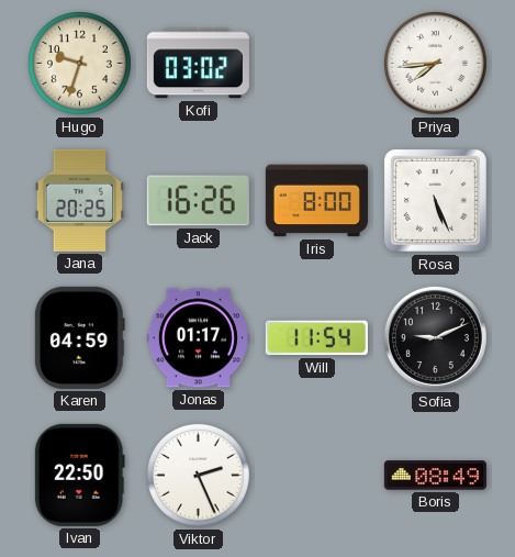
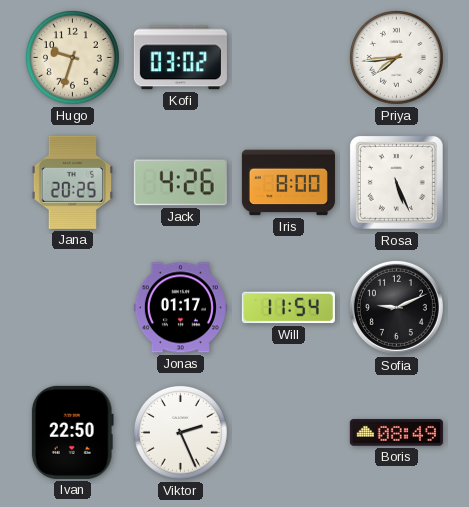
Jack: 16:26 -> 4:26 (180, 183)
Karen: 04:59 -> none (79, 337)
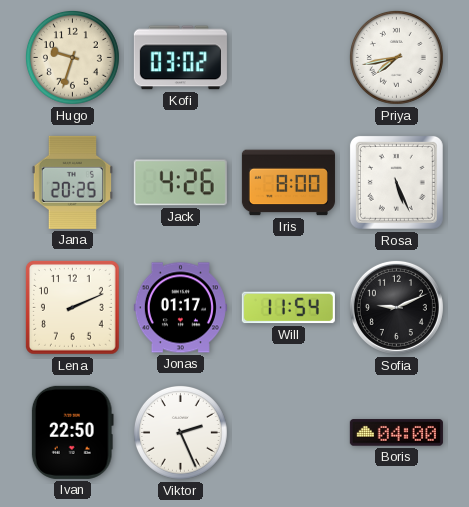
Priya: 7:44 -> 7:43 (396, 57)
Lena: none -> 2:11 (72, 307)
Boris: 08:49 -> 04:00 (396, 433)
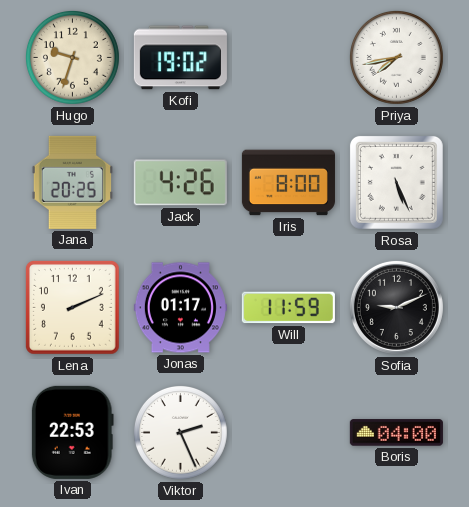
Kofi: 03:02 -> 19:02 (180, 58)
Will: 11:54 -> 11:59 (288, 308)
Ivan: 22:50 -> 22:53 (72, 432)
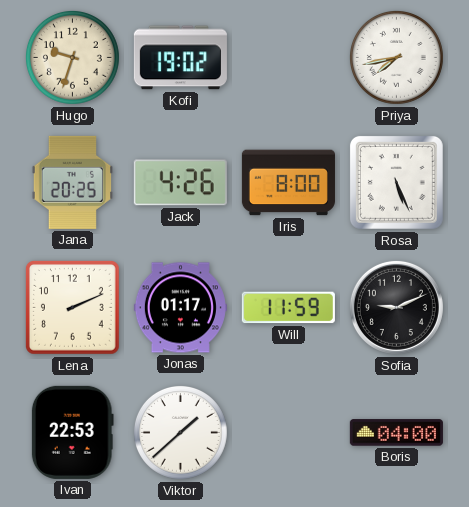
Viktor: 2:26 -> 1:38 (180, 432)
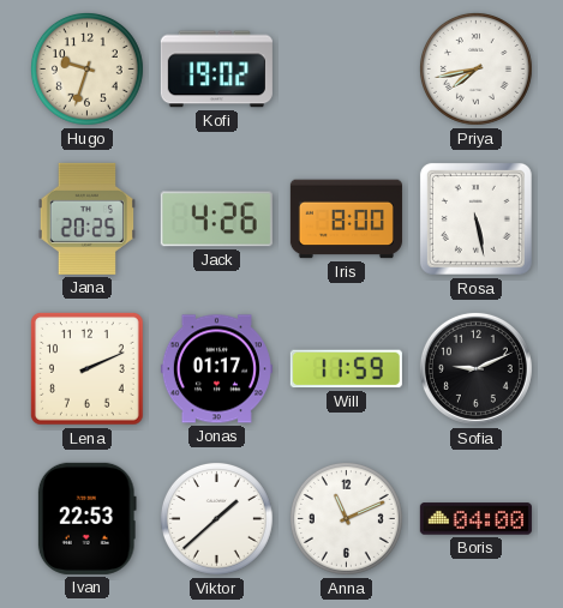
Rosa: 5:26 -> 5:28 (475, 218)
Anna: none -> 11:11 (346, 518)
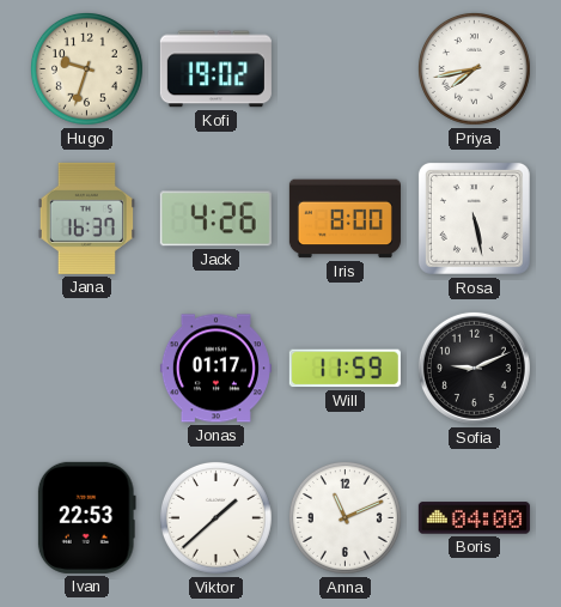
Jana: 20:25 -> 16:37 (86, 218)
Lena: 2:11 -> none (86, 368)
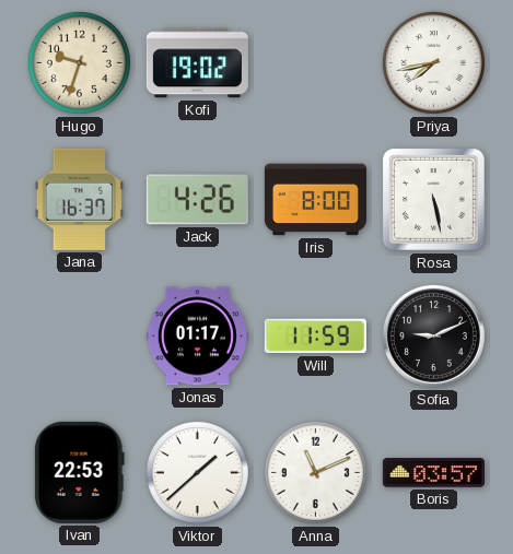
Boris: 04:00 -> 03:57 (433, 473)
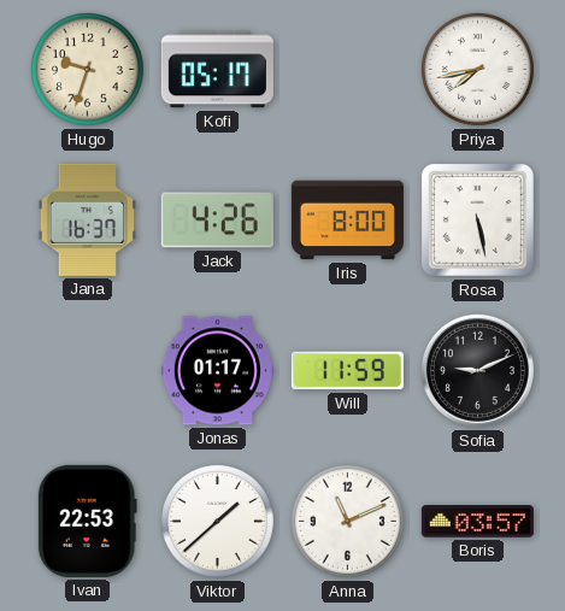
Kofi: 19:02 -> 05:17 (217, 70)
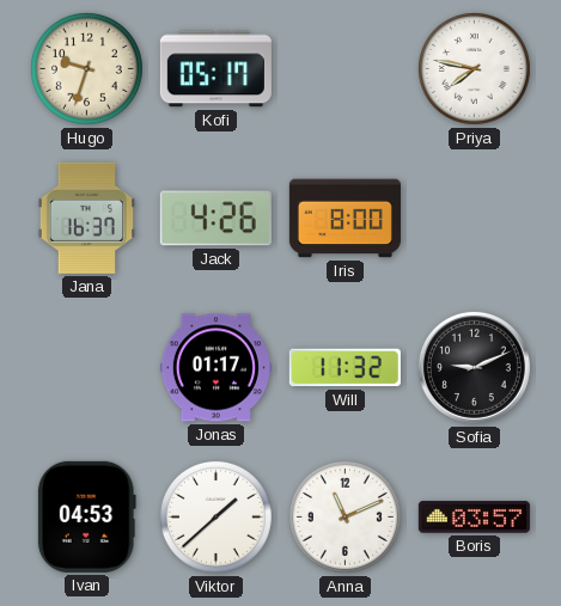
Priya: 7:43 -> 7:47 (474, 68)
Rosa: 5:28 -> none (477, 219)
Will: 11:59 -> 11:32 (344, 368)
Ivan: 22:53 -> 04:53 (86, 516)
